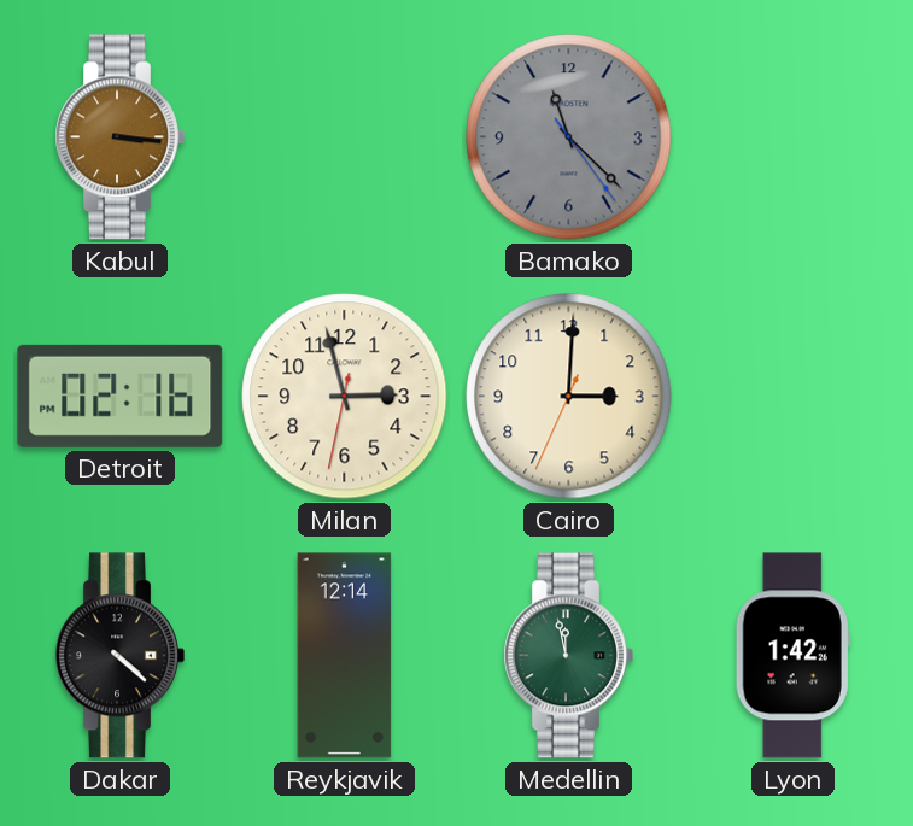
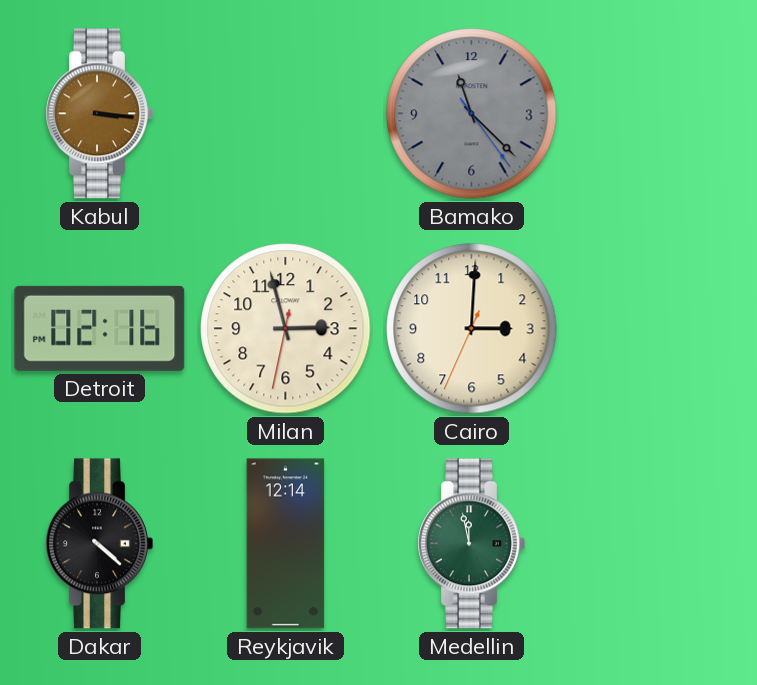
Lyon: 1:42 -> none (792, 656)
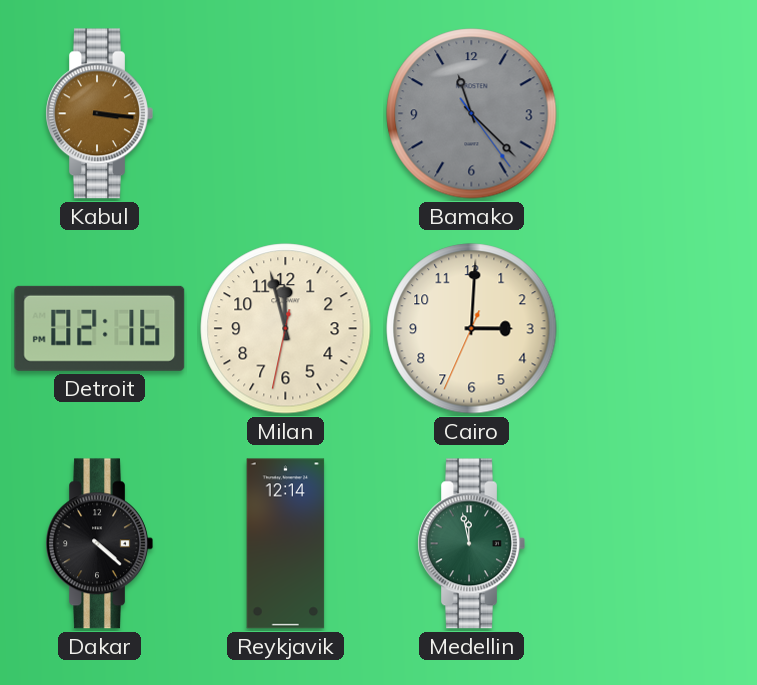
Milan: 2:57 -> 11:57 (286, 329)
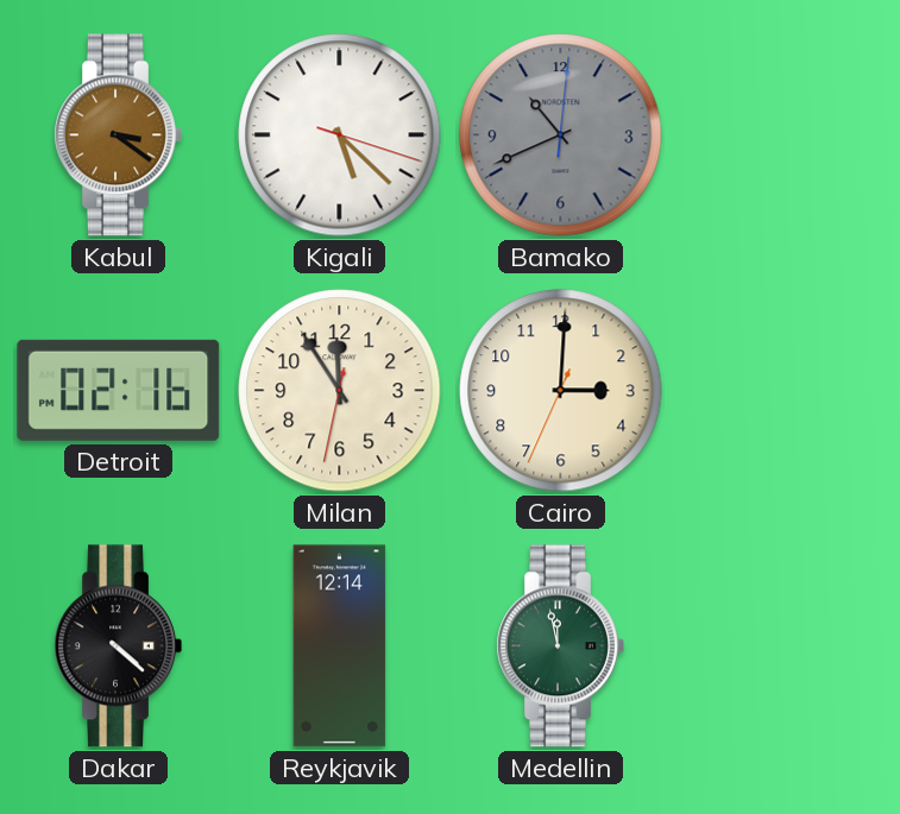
Kabul: 3:16 -> 3:21 (118, 135)
Kigali: none -> 5:22 (340, 135)
Bamako: 11:22 -> 10:41 (561, 135)
Milan: 11:57 -> 11:54 (340, 391)
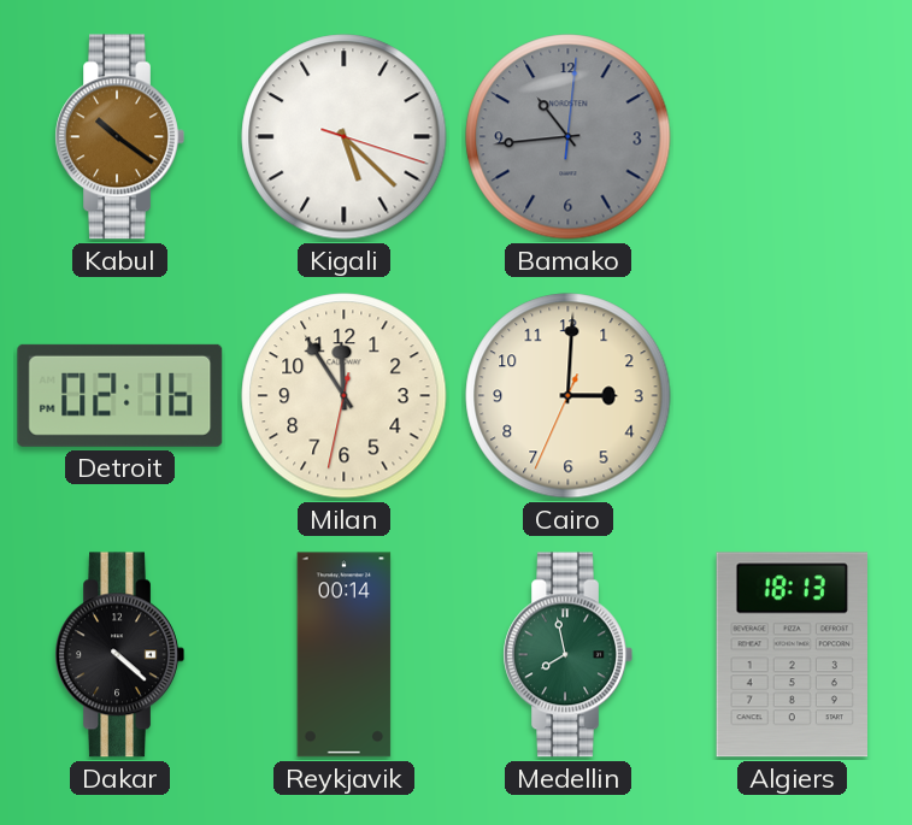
Kabul: 3:21 -> 10:21 (119, 137)
Bamako: 10:41 -> 10:44 (569, 137)
Reykjavik: 12:14 -> 00:14 (345, 655)
Medellin: 11:58 -> 7:58 (567, 655)
Algiers: none -> 18:13 (792, 655)
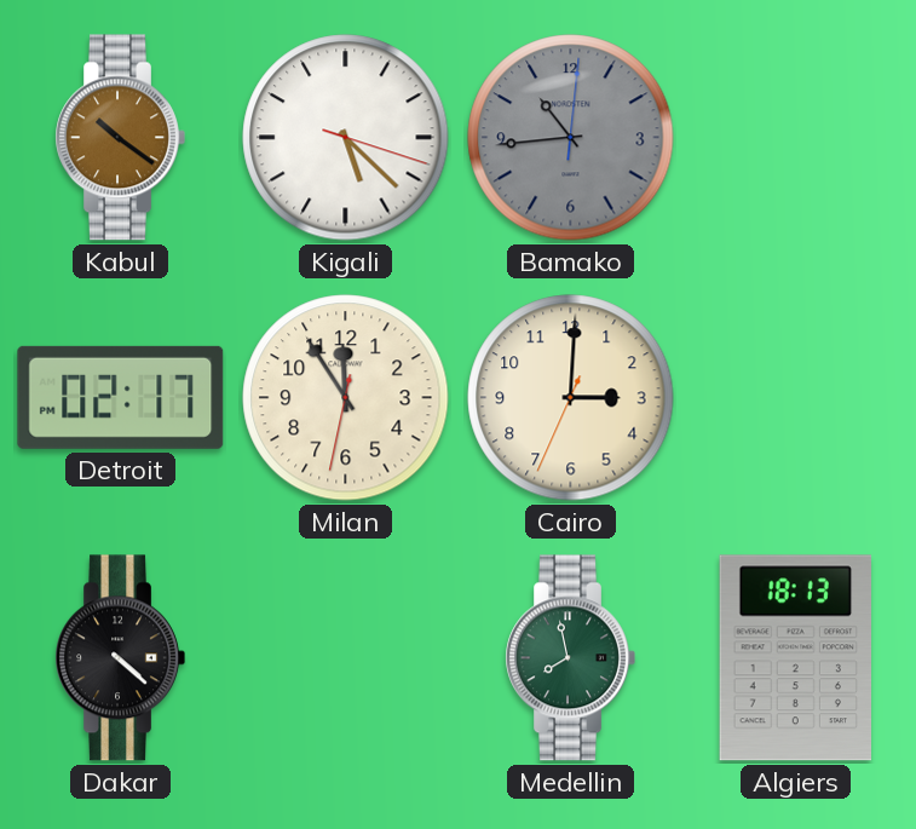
Detroit: 02:16 -> 02:17 (121, 397)
Reykjavik: 00:14 -> none (345, 655)
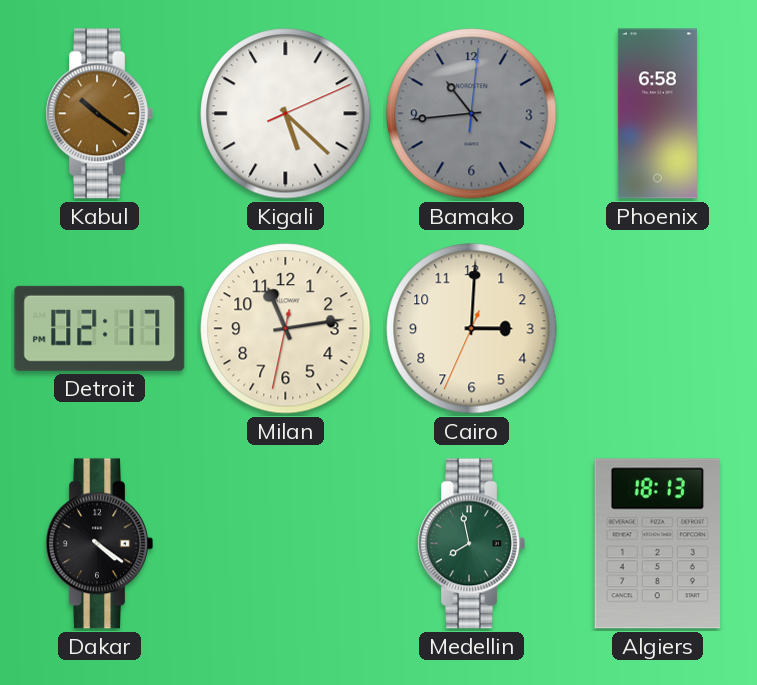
Kigali: 5:22:18 -> 5:22:11 (286, 114)
Phoenix: none -> 6:58 (657, 114)
Milan: 11:54 -> 11:13 (286, 329)
Dakar: 4:22 -> 4:21 (99, 544)
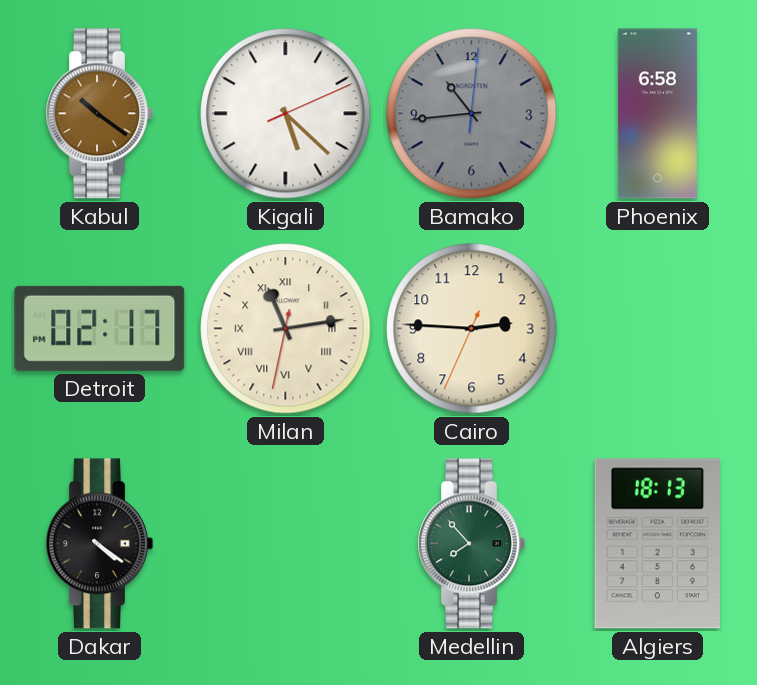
Milan numerals: Arabic -> Roman (286, 329)
Cairo: 3:00 -> 2:45 (472, 329)
Medellin: 7:58 -> 7:53 (471, 544)
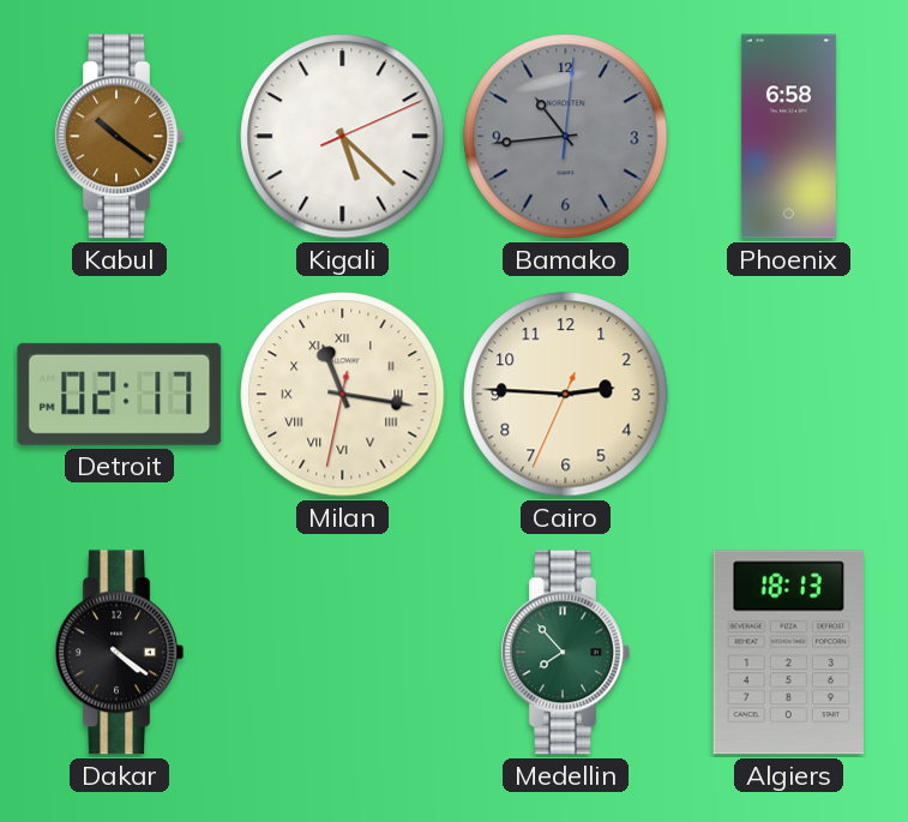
Milan: 11:13 -> 11:16 (343, 395)
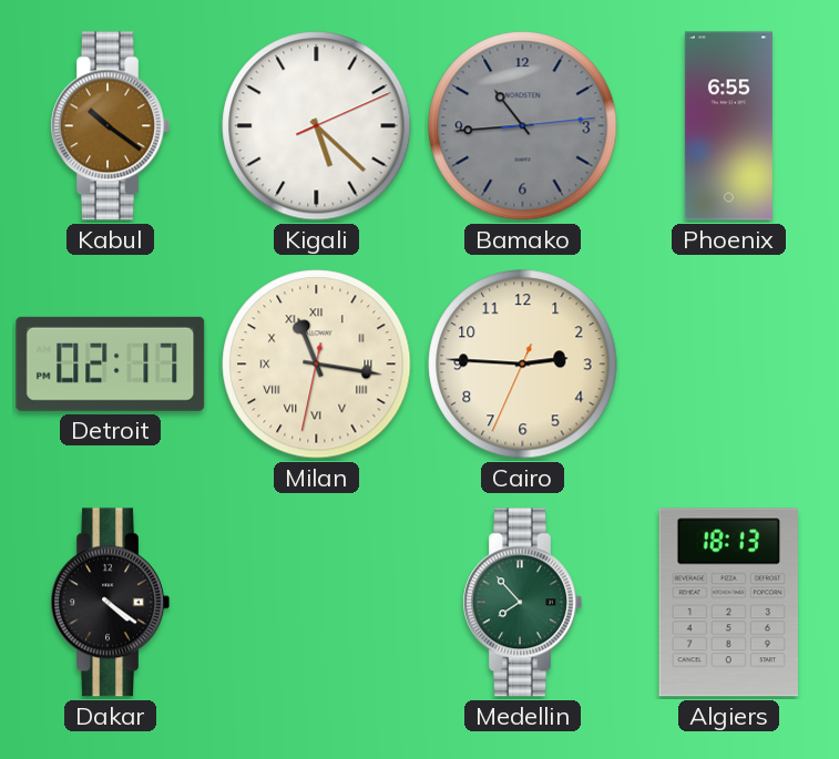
Bamako: 10:44:01 -> 10:44:14 (523, 126)
Phoenix: 6:58 -> 6:55 (728, 126)
